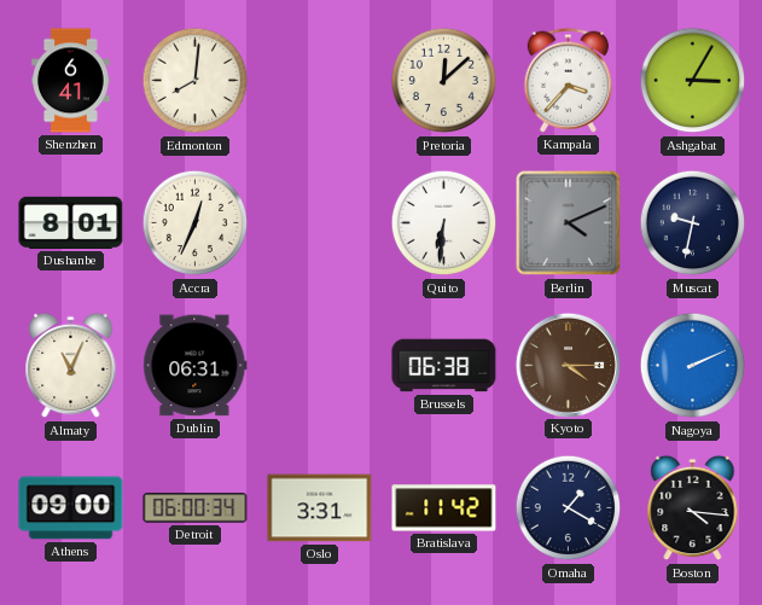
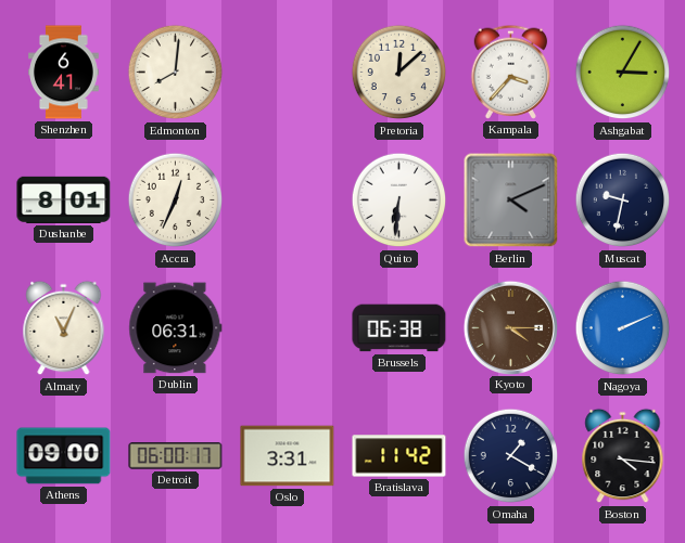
Detroit: 06:00:34 -> 06:00:17 (176, 456)
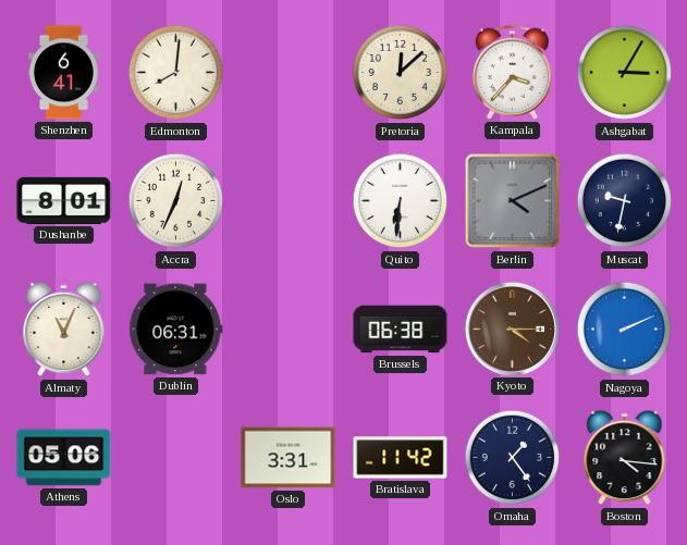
Athens: 09:00 -> 05:06 (64, 458)
Detroit: 06:00 -> none (176, 456)
Omaha: 1:20 -> 1:24 (513, 458)
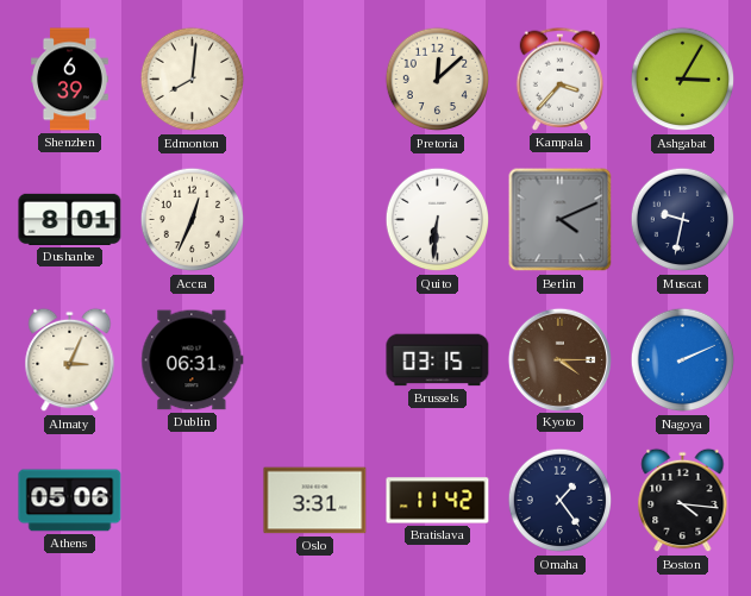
Shenzhen: 6:41 -> 6:39 (70, 80)
Almaty: 11:04 -> 3:04 (70, 360)
Brussels: 06:38 -> 03:15 (438, 360)
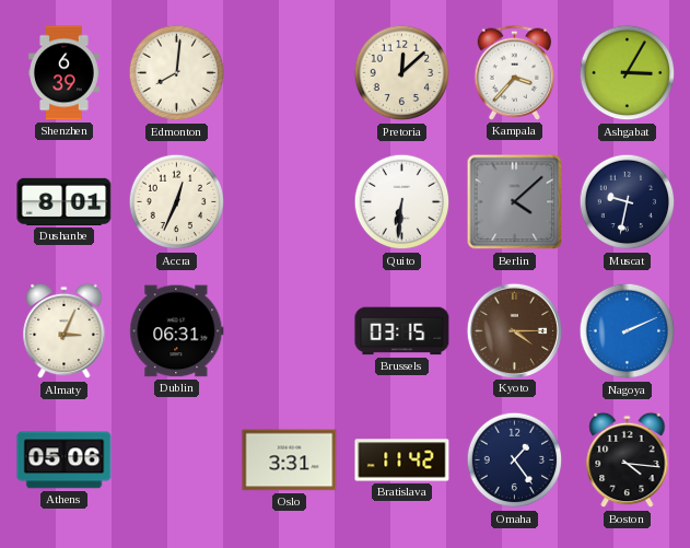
Berlin: 4:11 -> 4:08 (515, 202)
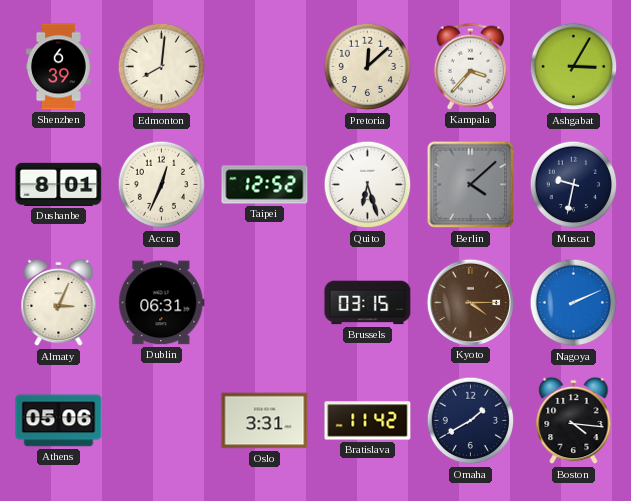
Taipei: none -> 12:52 (265, 185)
Quito: 6:31 -> 6:27 (368, 185)
Omaha: 1:24 -> 1:40 (471, 421)
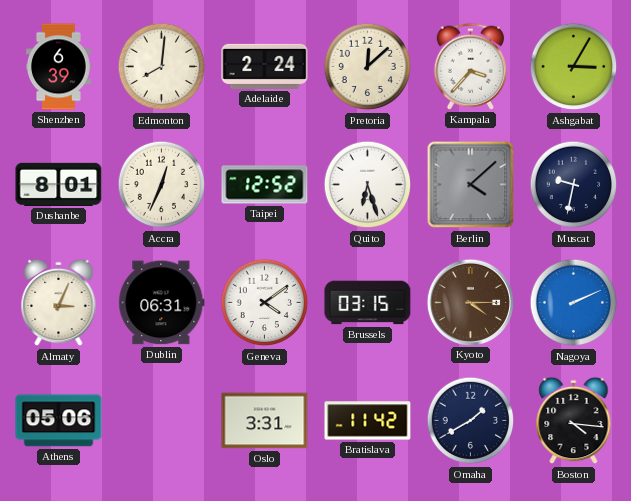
Adelaide: none -> 2:24 (265, 66)
Geneva: none -> 4:09 (265, 303)
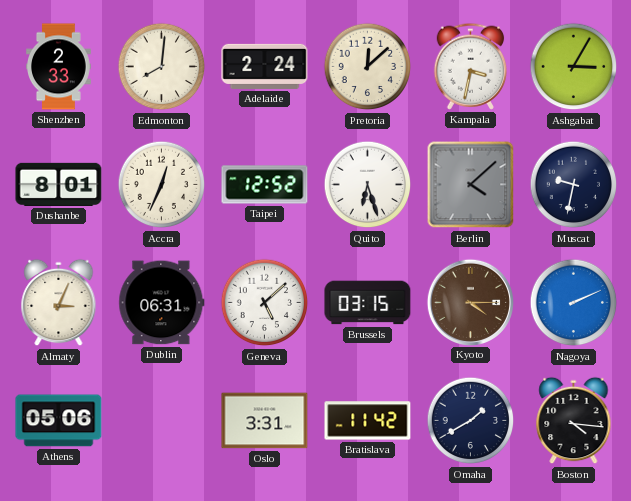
Shenzhen: 6:39 -> 2:33 (59, 67)
Kampala: 3:37 -> 3:32 (471, 66)
Geneva: 4:09 -> 5:08 (265, 303)
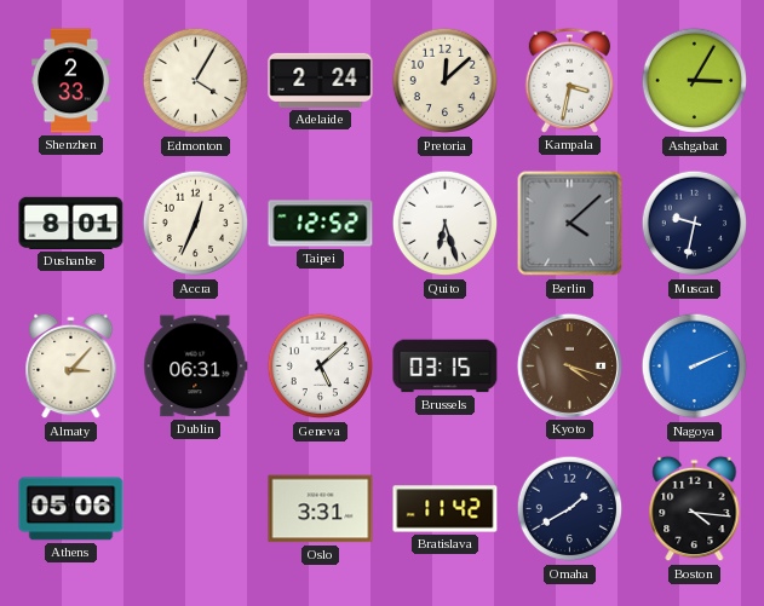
Edmonton: 8:01 -> 4:05 (196, 81)
Almaty: 3:04 -> 3:07 (71, 367)
Kyoto: 4:15 -> 4:18 (569, 365)
